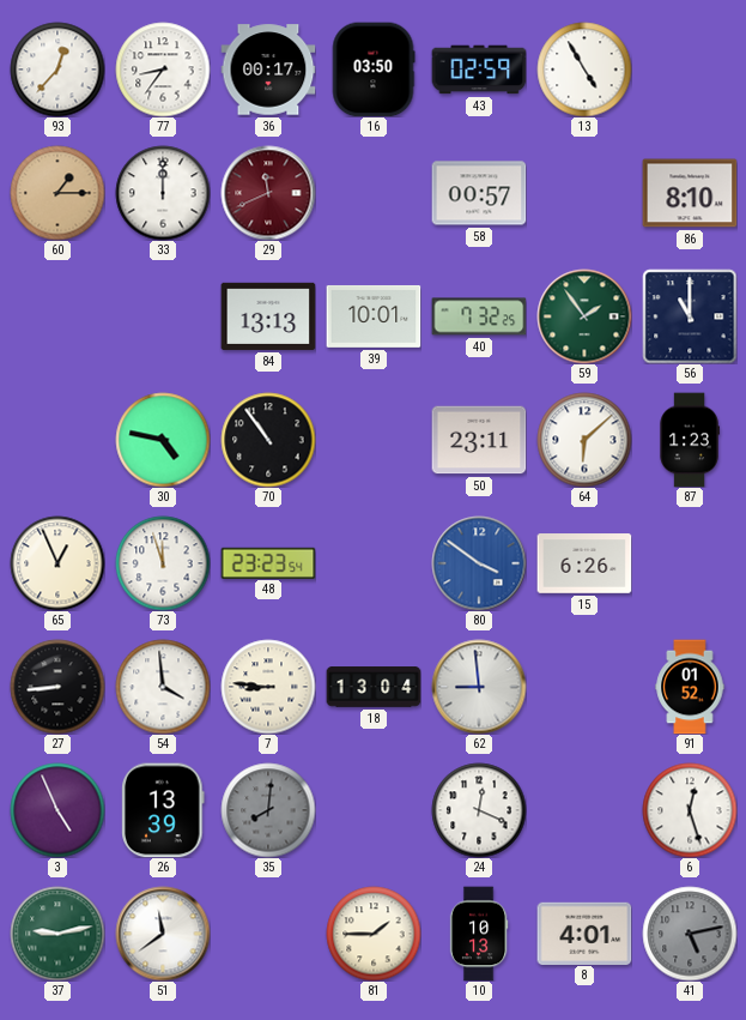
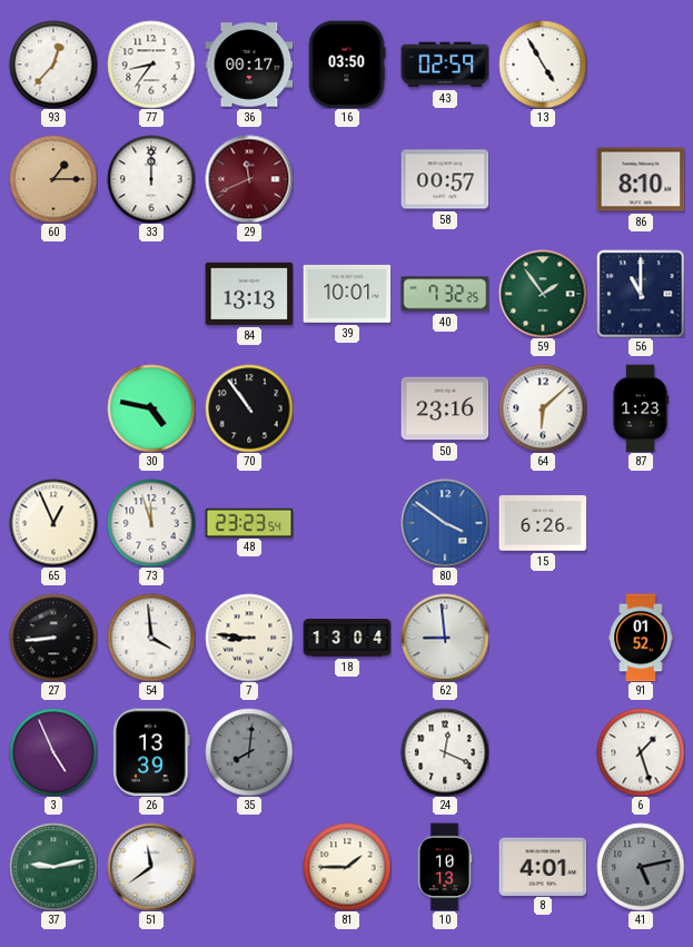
50: 23:11 -> 23:16 (445, 408)
6: 12:27 -> 1:27 (641, 752)
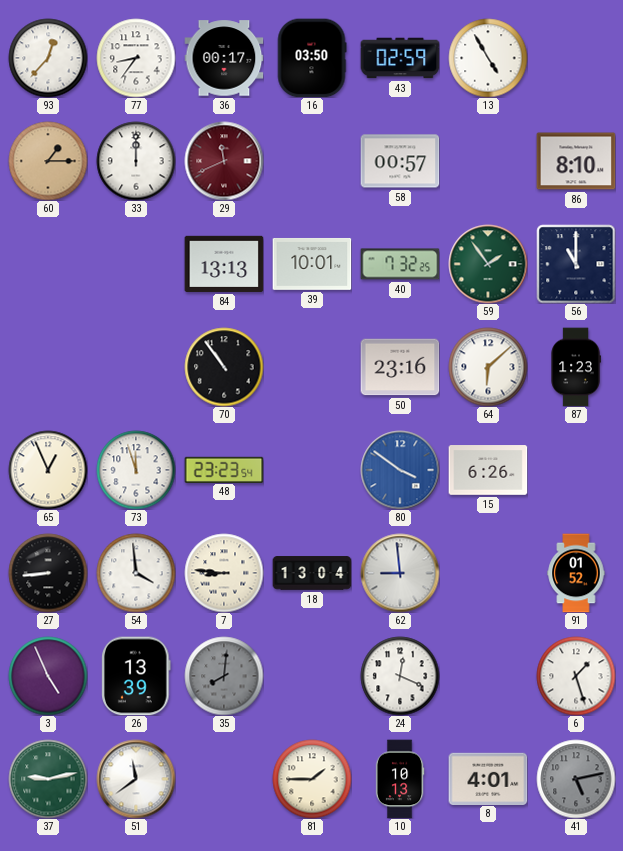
30: 4:47 -> none (151, 408)
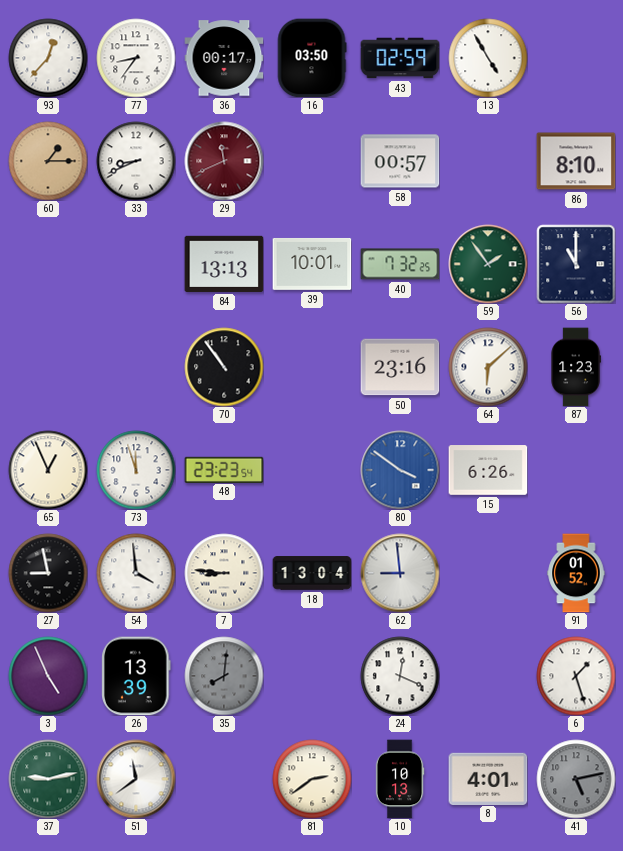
33: 12:00 -> 8:41 (136, 161)
27: 8:44 -> 8:58 (48, 573)
81: 1:45 -> 2:39 (312, 779)
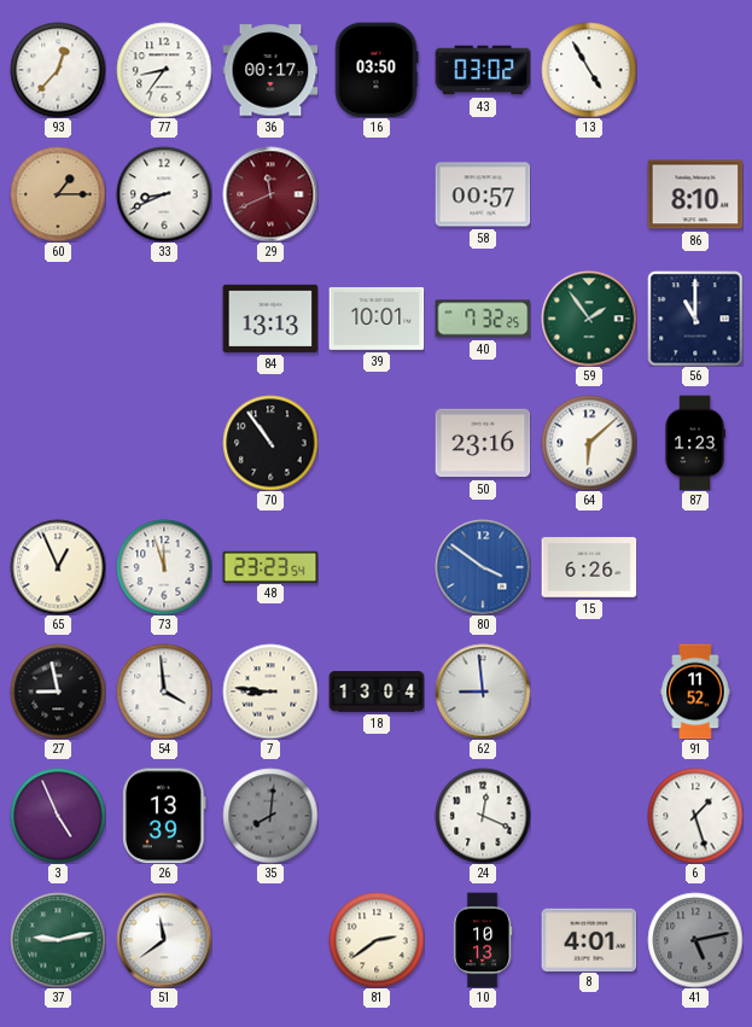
43: 02:59 -> 03:02 (483, 70)
91: 01:52 -> 11:52 (695, 692)
